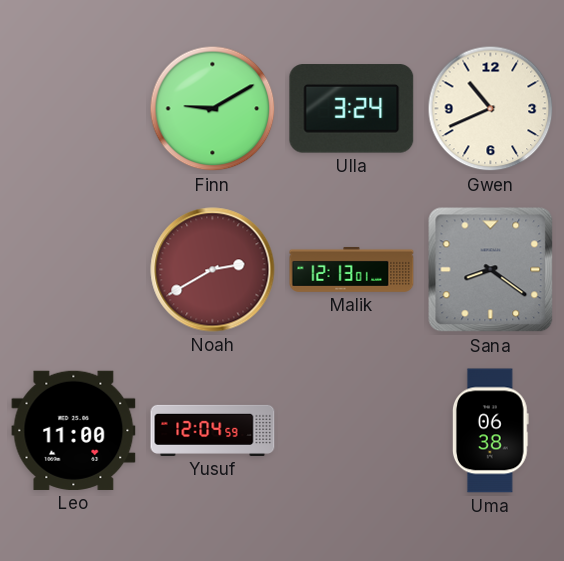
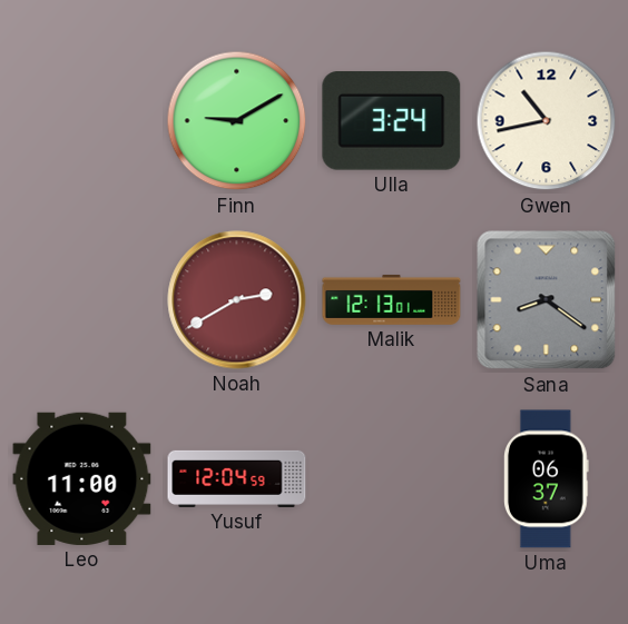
Gwen: 10:41 -> 10:43 (547, 121)
Uma: 06:38 -> 06:37 (546, 479)
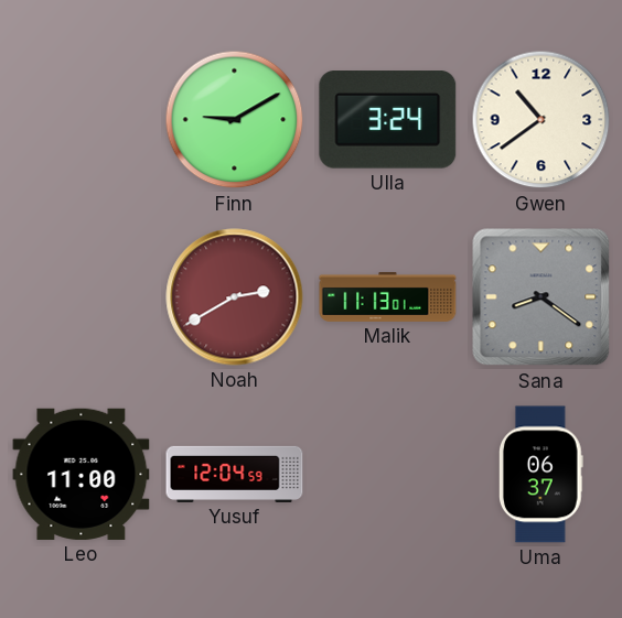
Gwen: 10:43 -> 10:39 (541, 120)
Malik: 12:13 -> 11:13 (388, 296)
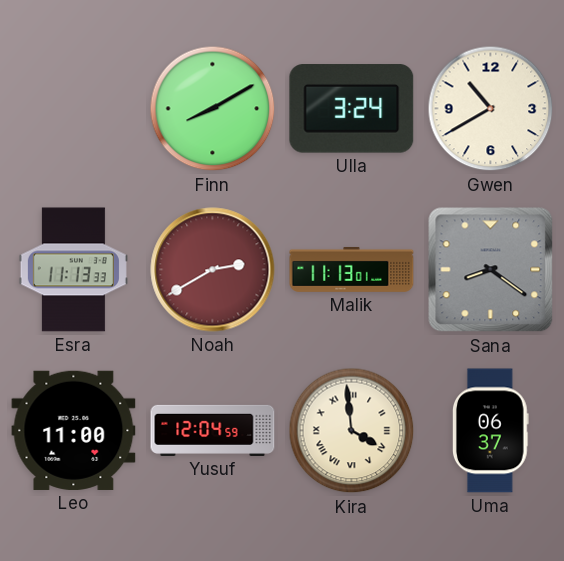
Finn: 9:10 -> 8:10 (213, 109)
Gwen: 10:39 -> 10:40 (491, 109)
Esra: none -> 11:13 (73, 270)
Kira: none -> 3:59 (352, 431)
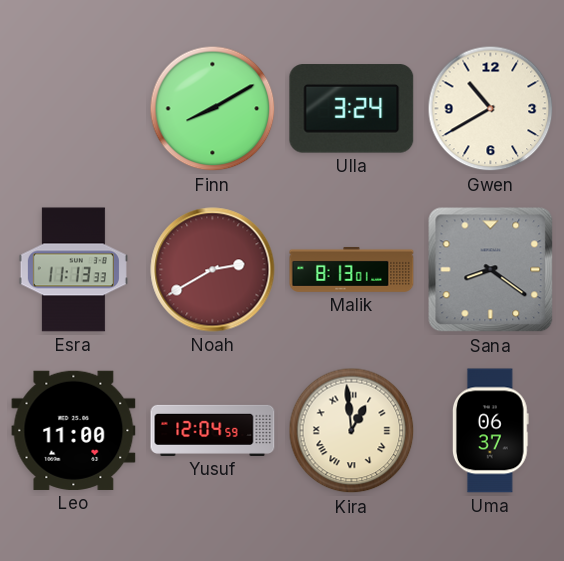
Malik: 11:13 -> 8:13 (352, 269)
Kira: 3:59 -> 12:59 (352, 431)
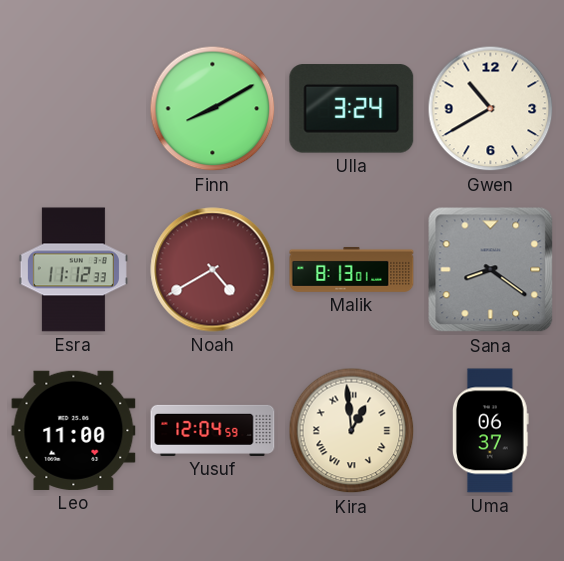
Esra: 11:13 -> 11:12 (73, 270)
Noah: 2:40 -> 4:40 (213, 270)
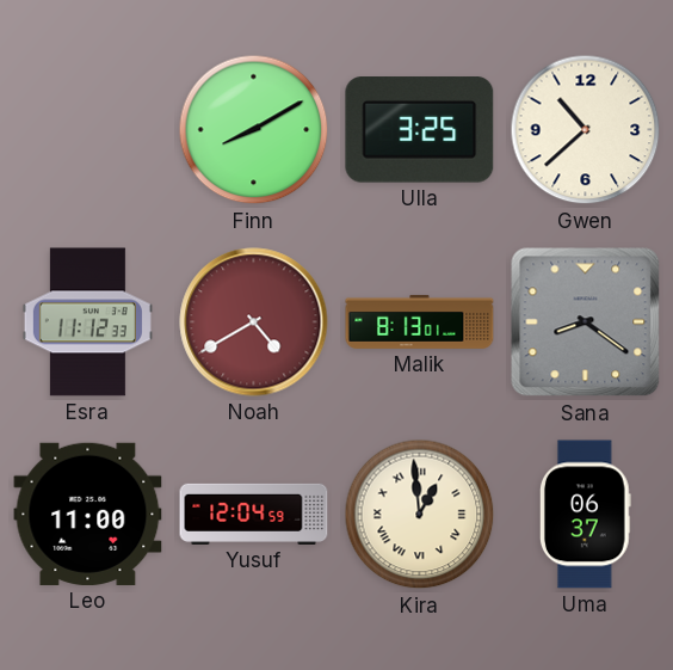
Ulla: 3:24 -> 3:25 (420, 130)
Gwen: 10:40 -> 10:38 (586, 130)
